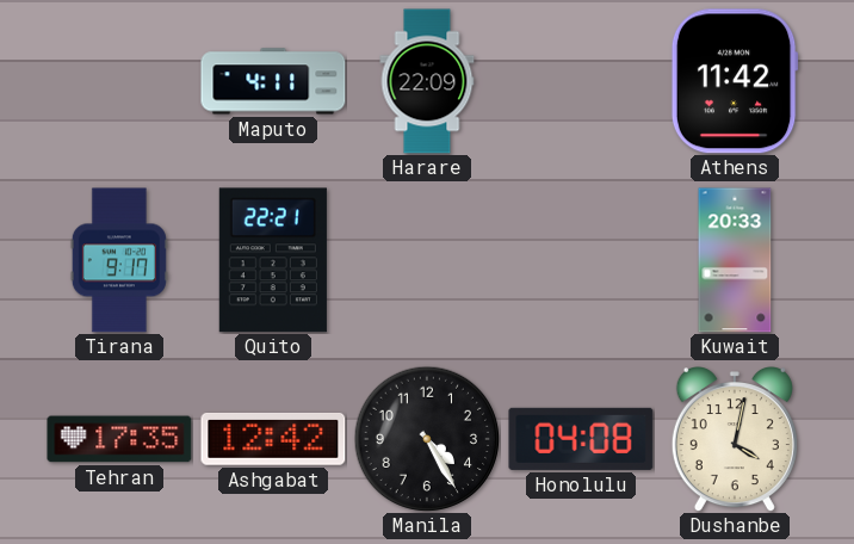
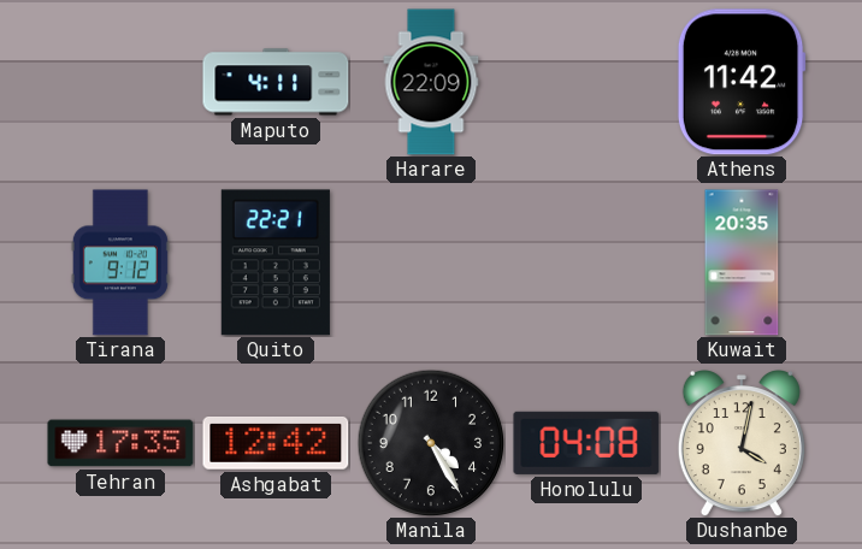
Tirana: 9:17 -> 9:12 (120, 262)
Kuwait: 20:33 -> 20:35 (742, 262)
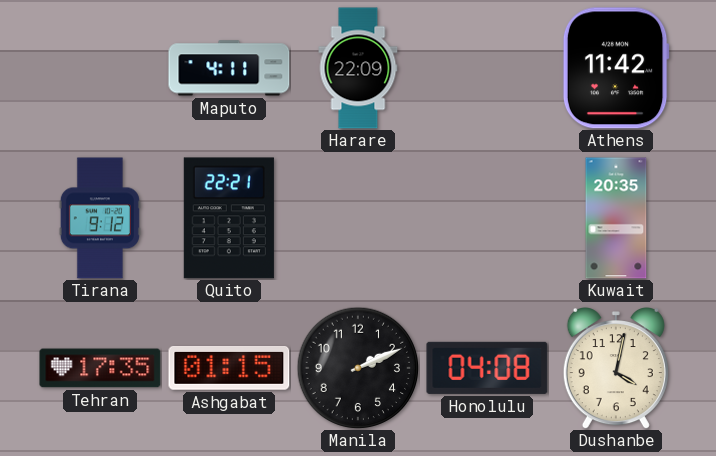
Ashgabat: 12:42 -> 01:15 (229, 369)
Manila: 4:25 -> 2:11 (358, 368)
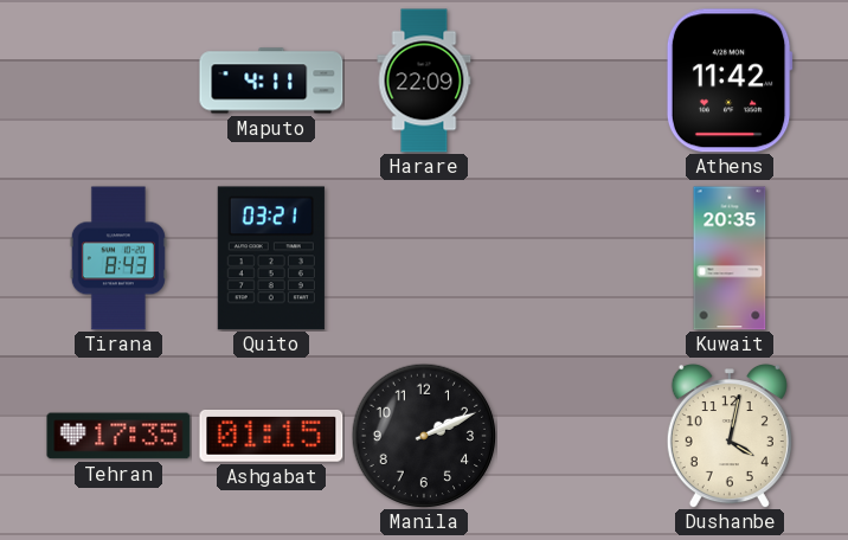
Tirana: 9:12 -> 8:43 (118, 258)
Quito: 22:21 -> 03:21 (271, 258)
Honolulu: 04:08 -> none (487, 368)
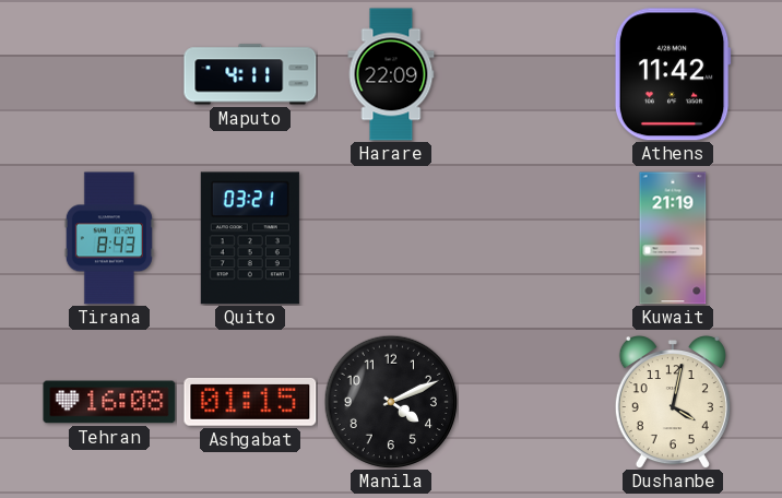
Kuwait: 20:35 -> 21:19 (673, 238)
Tehran: 17:35 -> 16:08 (109, 402)
Manila: 2:11 -> 4:11 (391, 402)
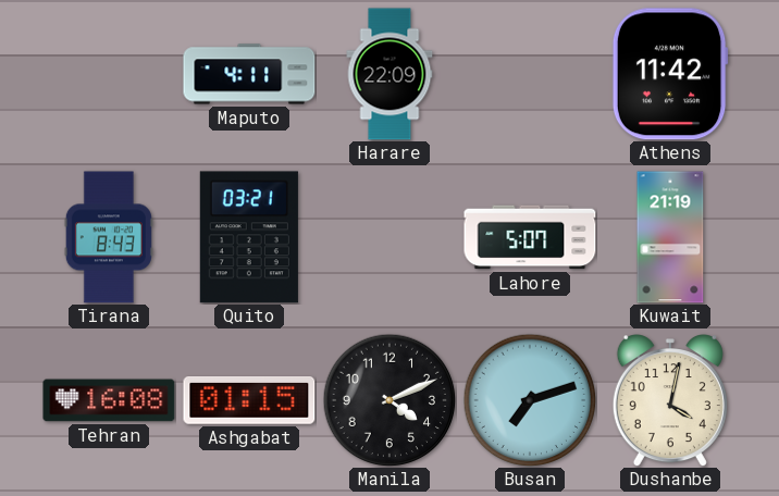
Lahore: none -> 5:07 (530, 237)
Busan: none -> 7:12 (530, 400)
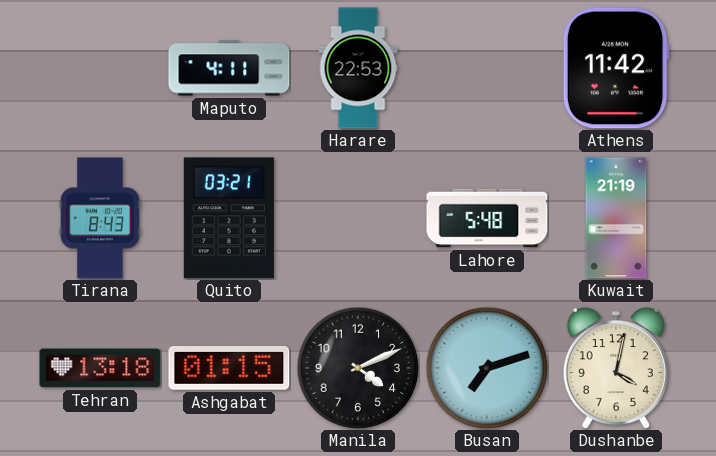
Harare: 22:09 -> 22:53 (358, 68)
Lahore: 5:07 -> 5:48 (487, 218)
Tehran: 16:08 -> 13:18 (100, 368)
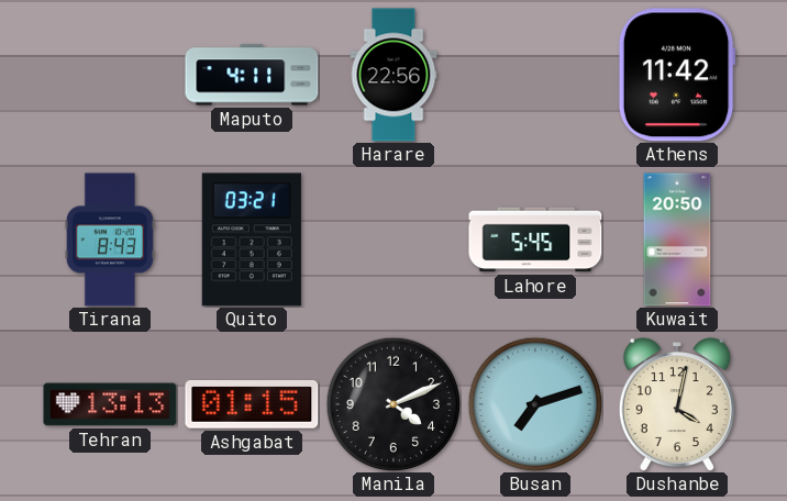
Harare: 22:53 -> 22:56 (393, 75)
Lahore: 5:48 -> 5:45 (535, 240)
Kuwait: 21:19 -> 20:50 (677, 240)
Tehran: 13:18 -> 13:13 (110, 404)
